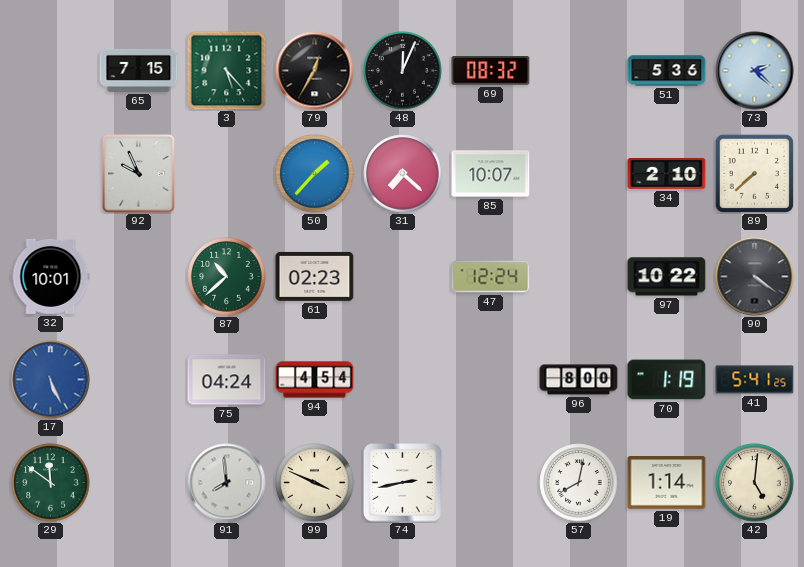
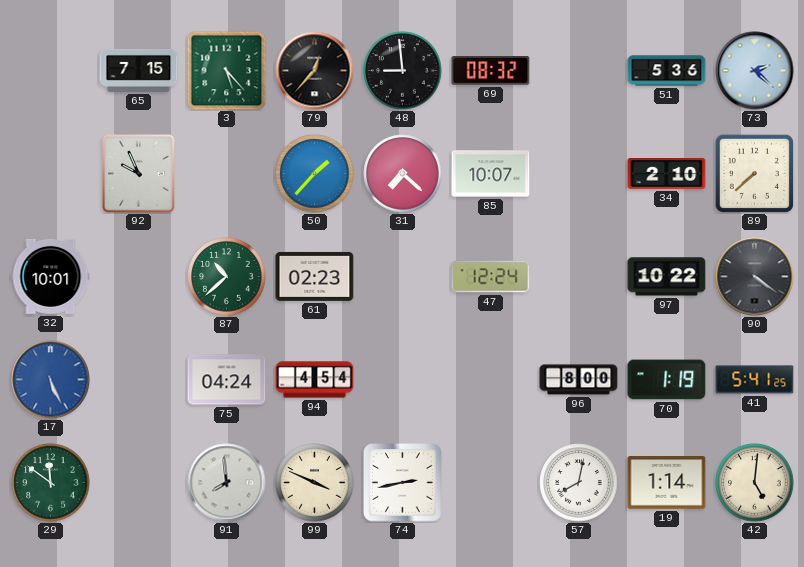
79: 12:35 -> 12:37 (315, 71)
48: 12:04 -> 8:59 (403, 71)
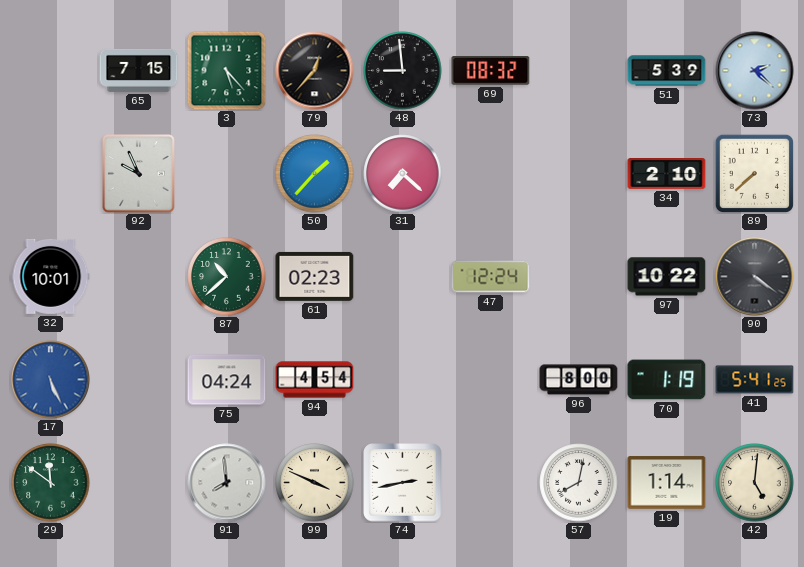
51: 5:36 -> 5:39 (667, 71)
85: 10:07 -> none (491, 174)
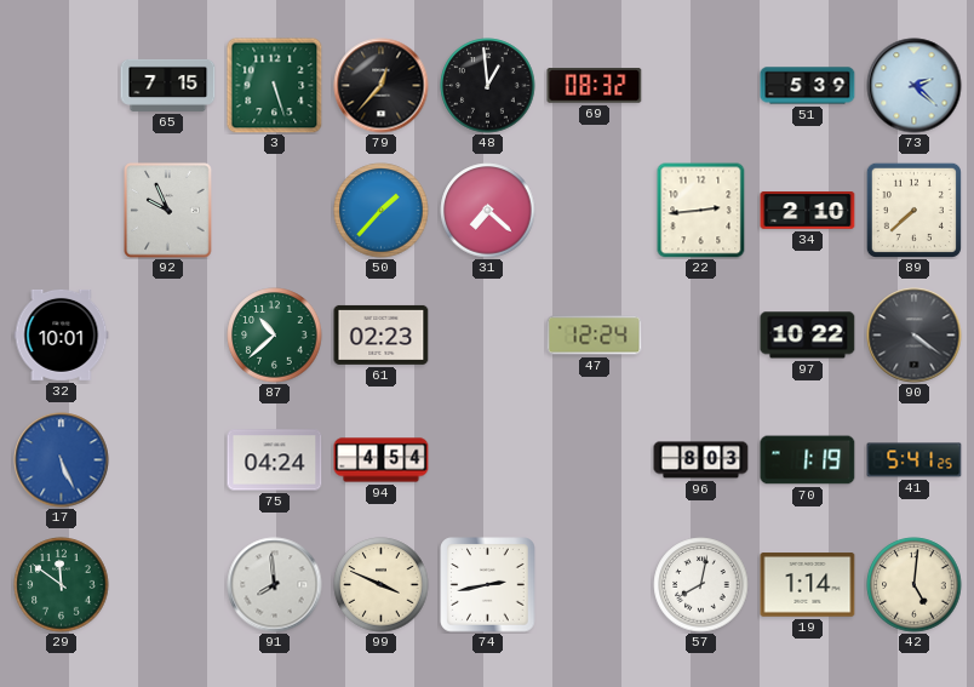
3: 5:23 -> 5:27 (275, 86)
48: 8:59 -> 12:59 (488, 86)
22: none -> 2:44 (701, 211)
96: 8:00 -> 8:03 (701, 460)
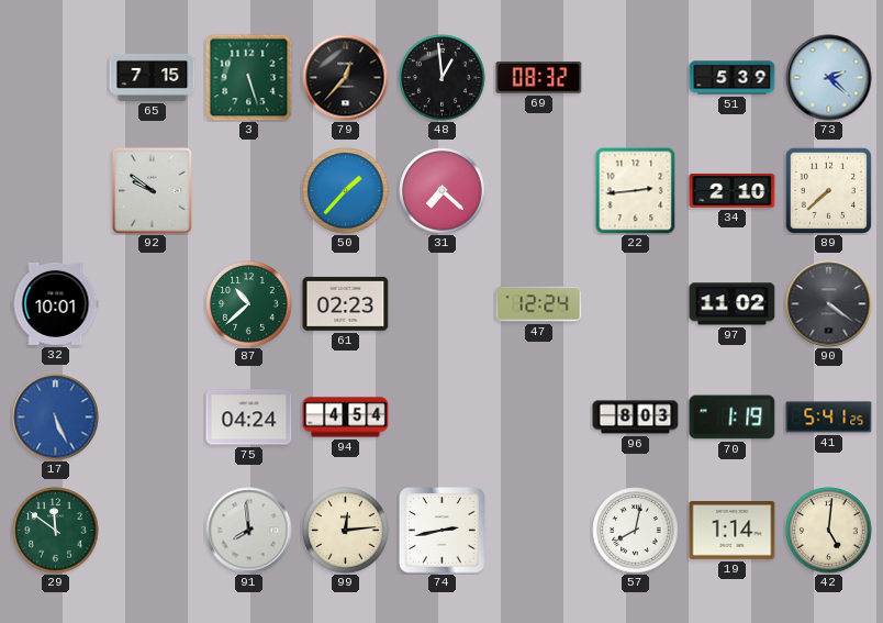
92: 9:56 -> 9:51 (153, 191)
97: 10:22 -> 11:02 (733, 304)
99: 3:49 -> 12:14 (346, 531)
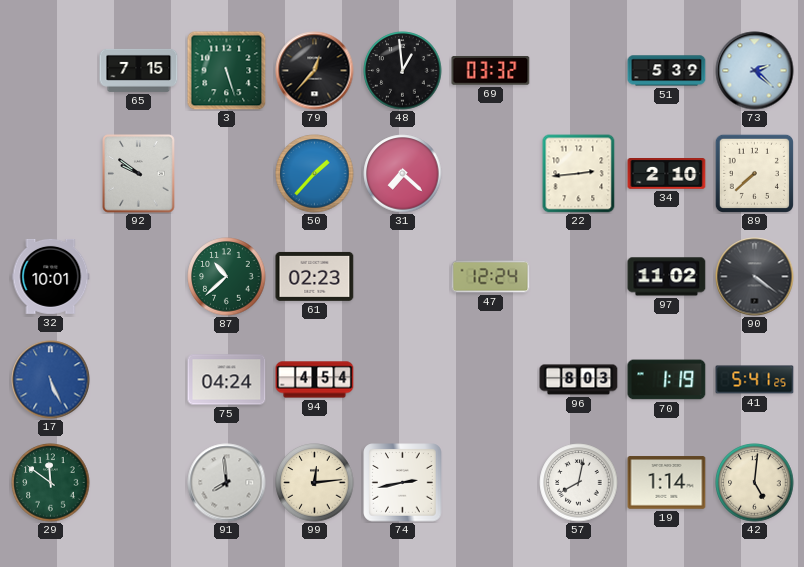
69: 08:32 -> 03:32 (491, 71)
